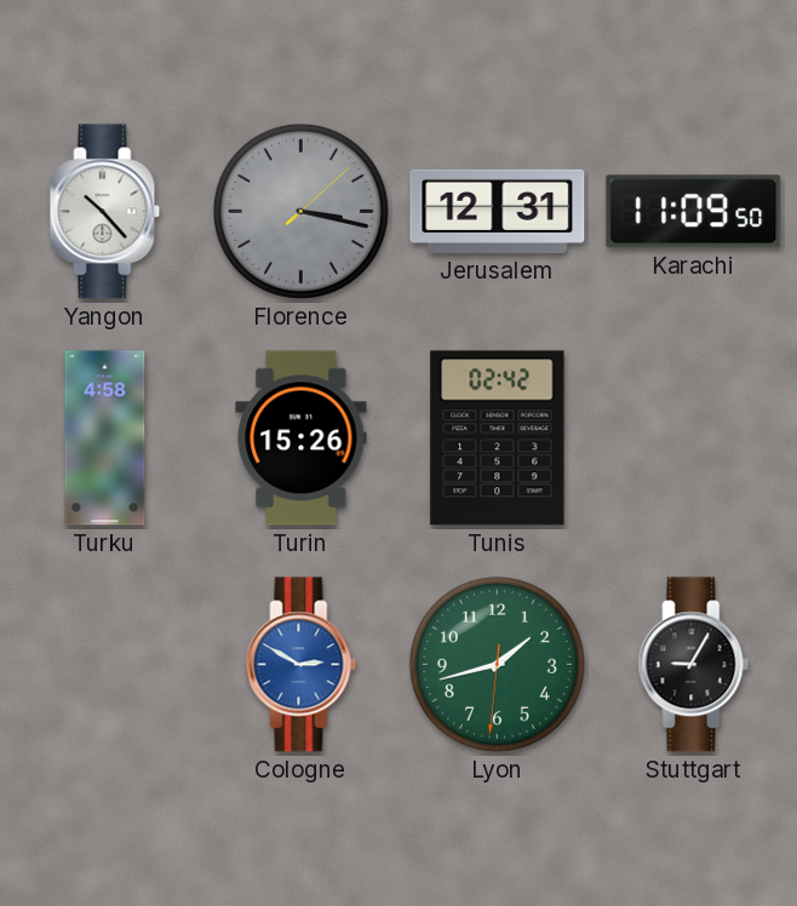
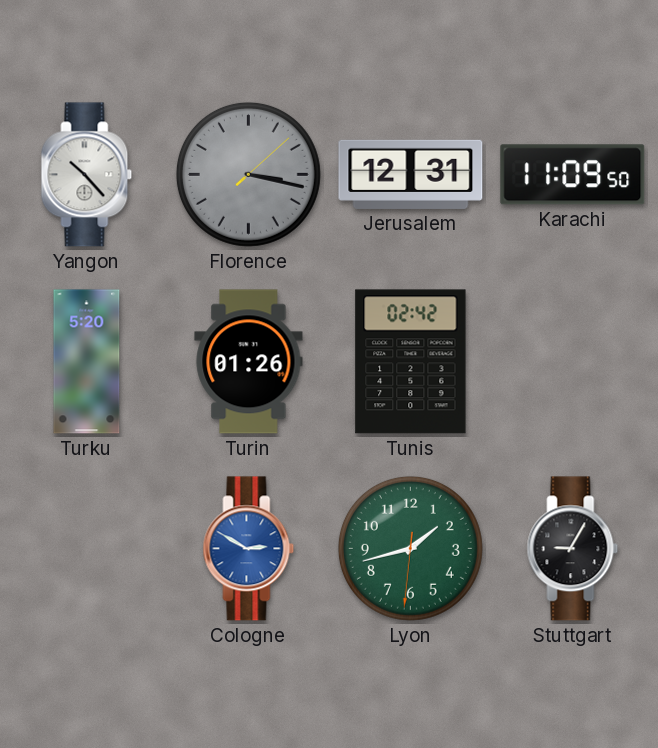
Turku: 4:58 -> 5:20 (87, 362)
Turin: 15:26 -> 01:26 (249, 362)
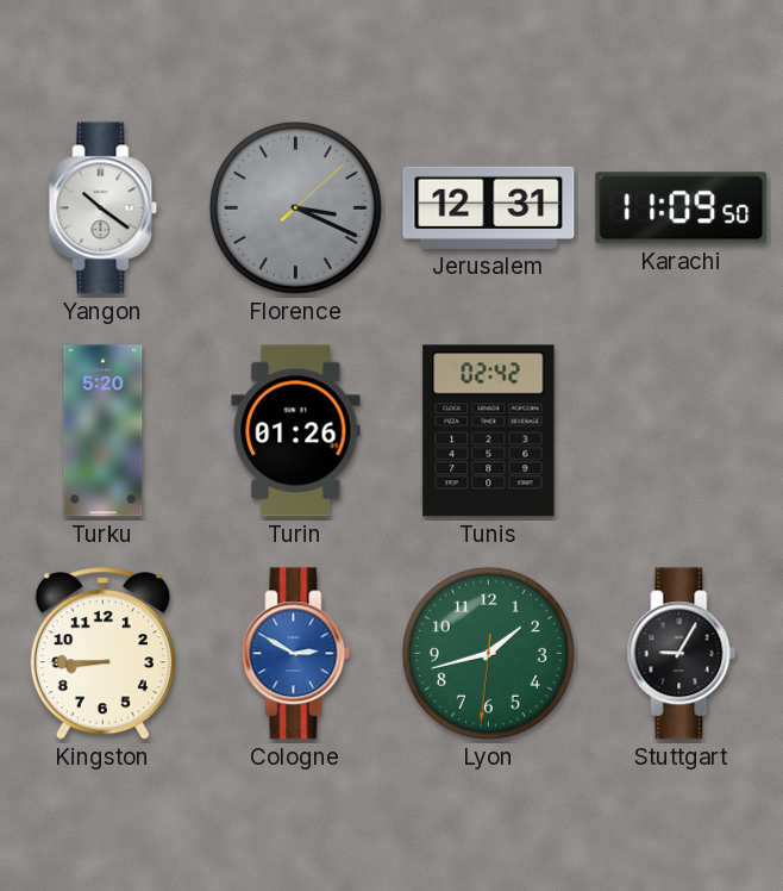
Yangon: 10:23 -> 10:21 (104, 208)
Florence: 3:17 -> 3:19 (295, 207)
Kingston: none -> 8:45 (102, 654)
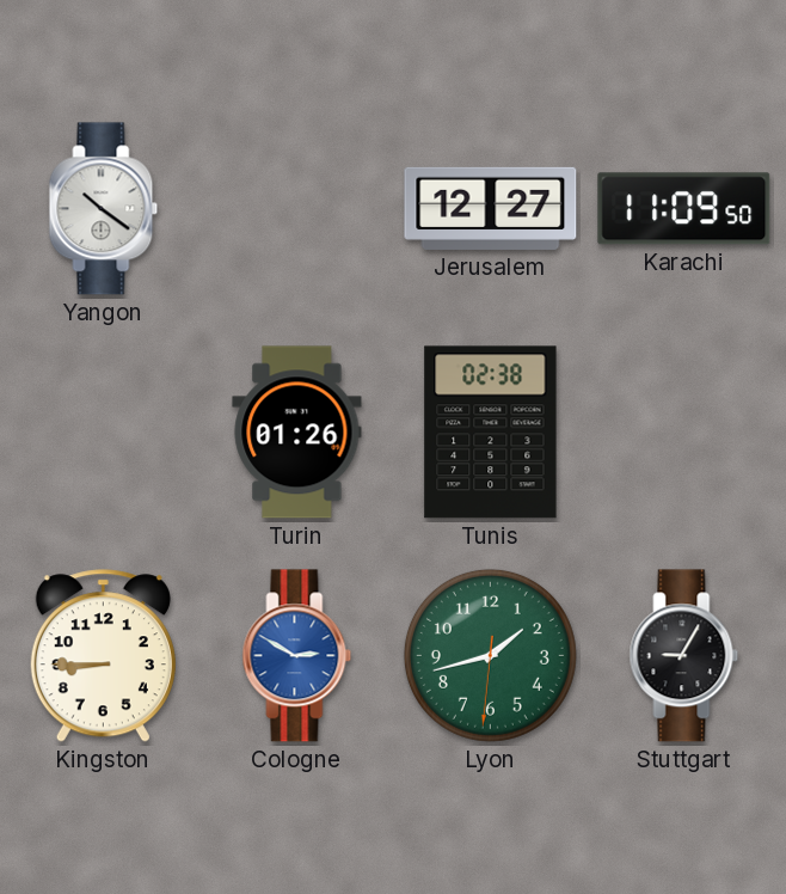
Florence: 3:19 -> none (295, 207)
Jerusalem: 12:31 -> 12:27 (491, 208)
Turku: 5:20 -> none (104, 431)
Tunis: 02:42 -> 02:38 (491, 433)
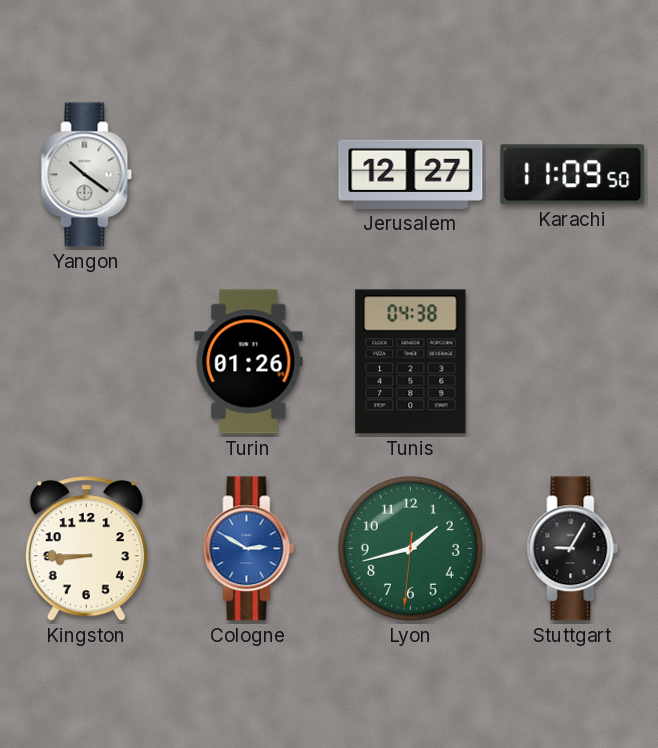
Tunis: 02:38 -> 04:38 (411, 362)
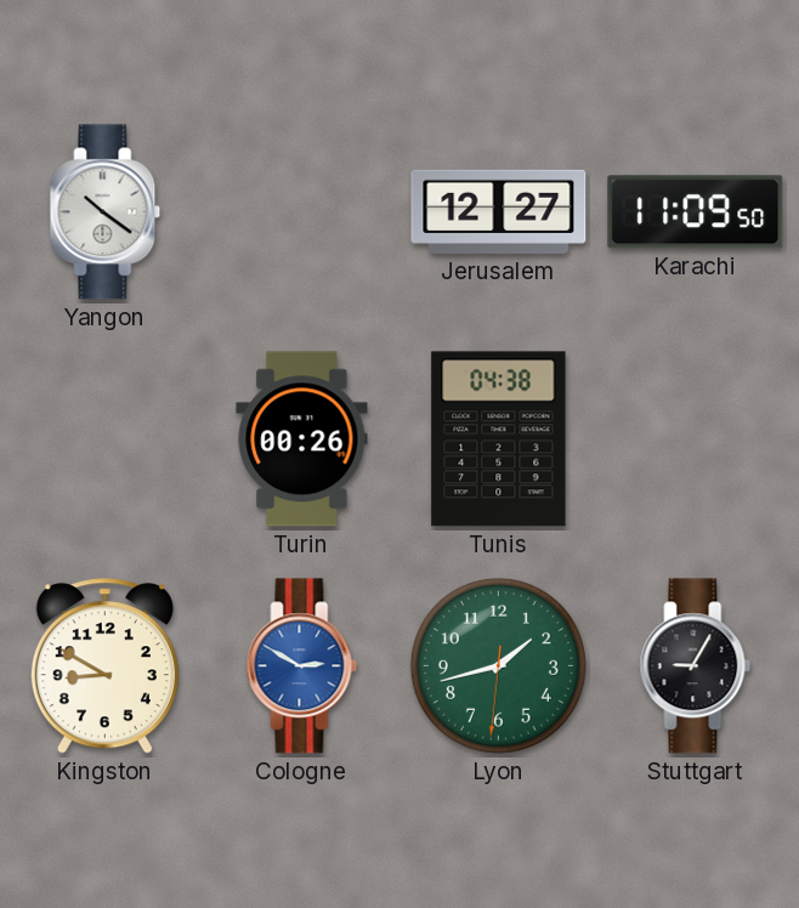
Turin: 01:26 -> 00:26 (302, 439)
Kingston: 8:45 -> 8:50 (104, 666)
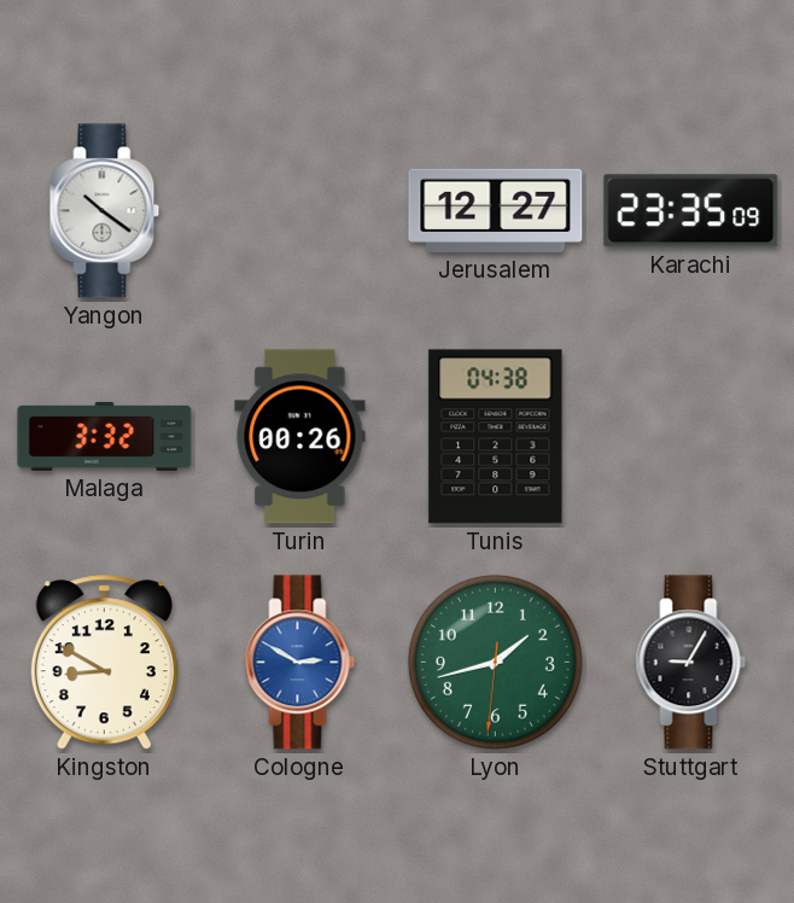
Karachi: 11:09 -> 23:35 (691, 211)
Malaga: none -> 3:32 (105, 436)
